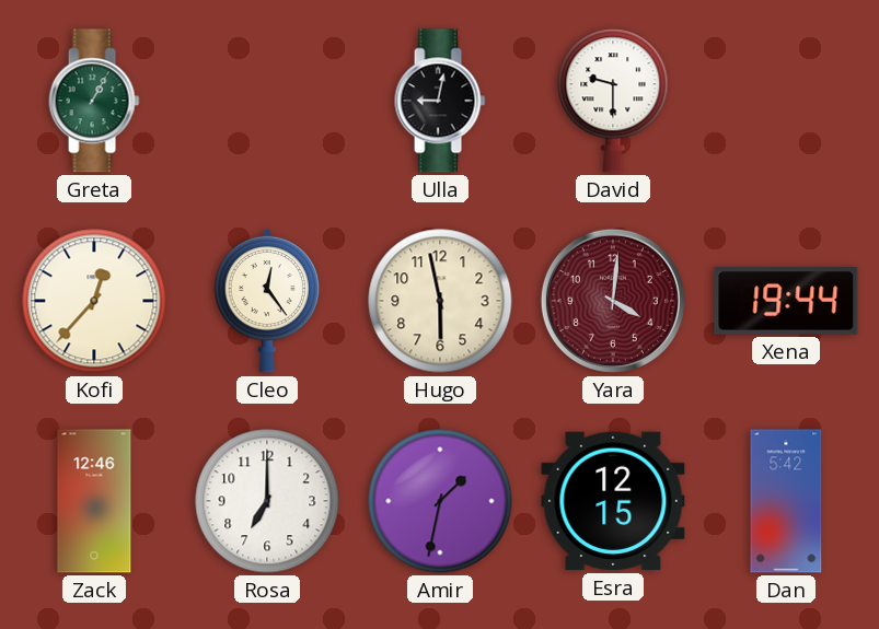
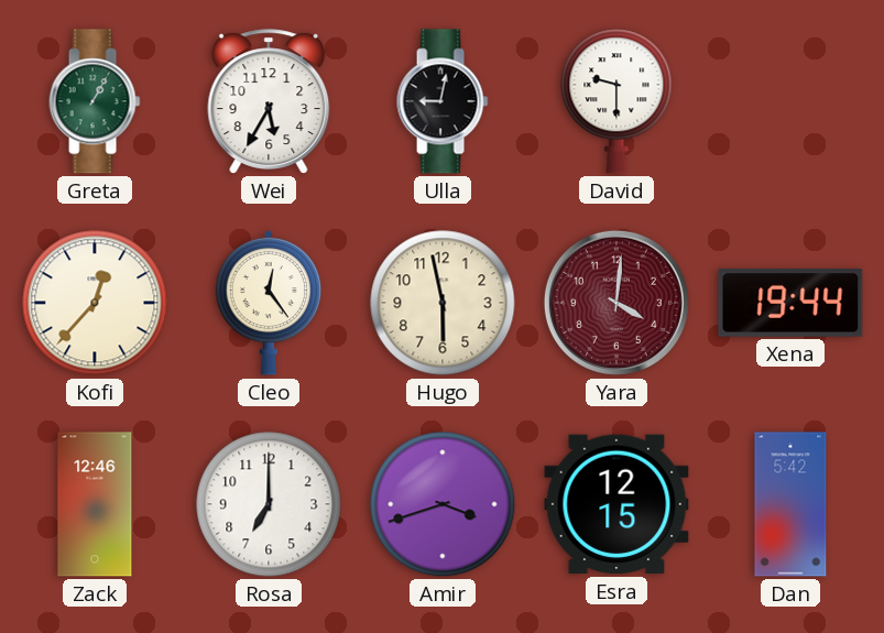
Wei: none -> 5:35 (269, 101)
Amir: 1:32 -> 3:42 (443, 504)
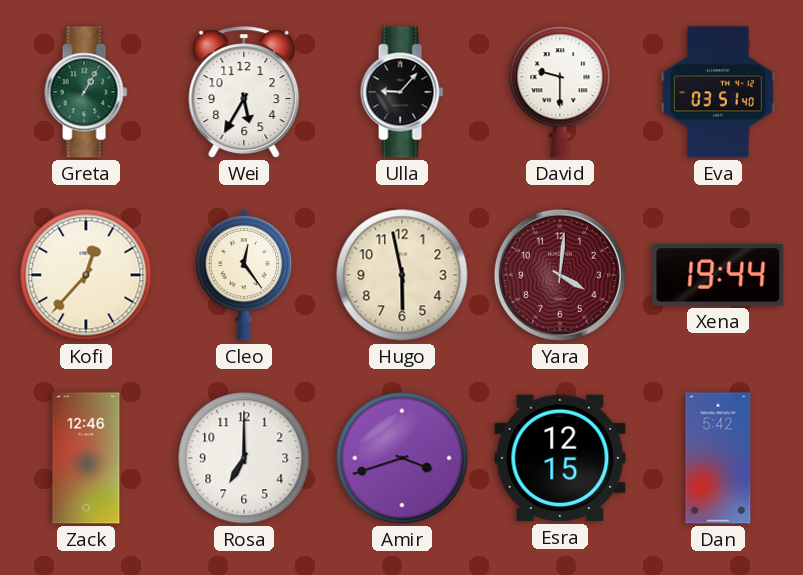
Ulla: 9:02 -> 9:07 (402, 92)
Eva: none -> 03:51 (718, 92)
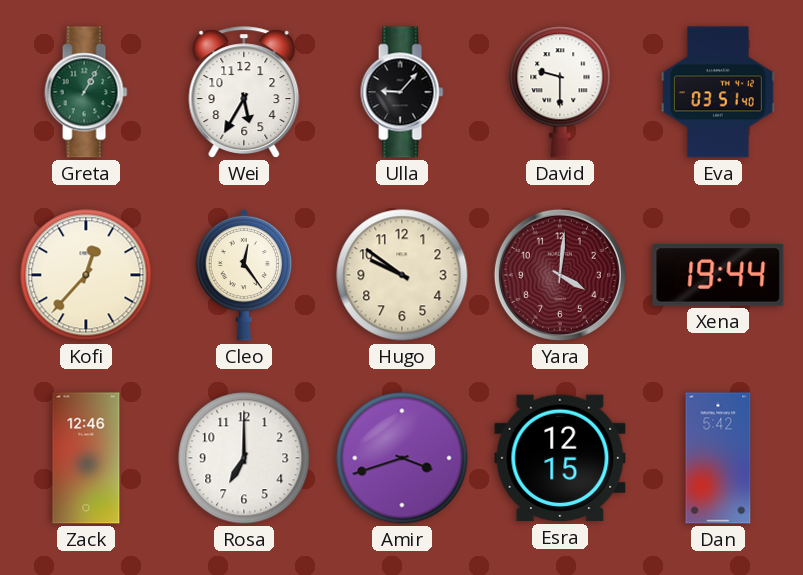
Hugo: 5:58 -> 9:51 (402, 275)
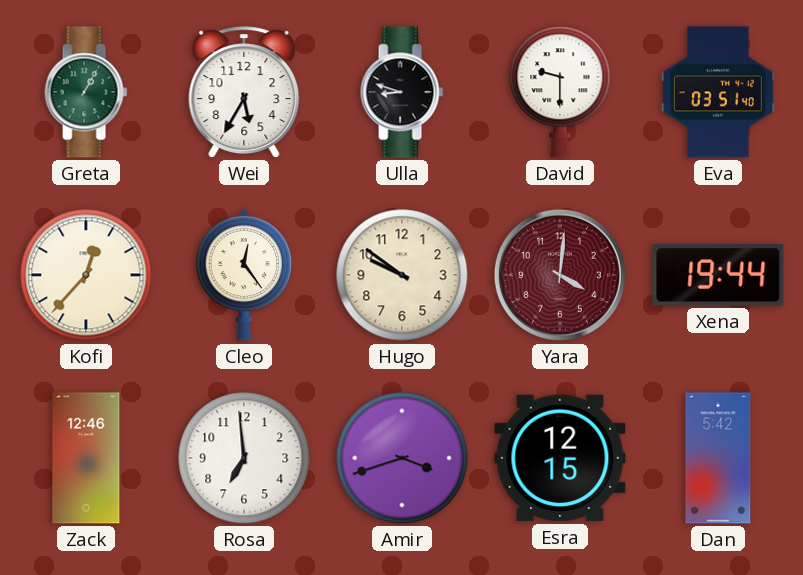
Ulla: 9:07 -> 8:48 (402, 92)
Rosa: 7:00 -> 6:59 (244, 458)
